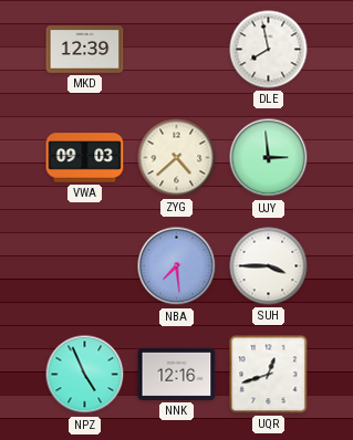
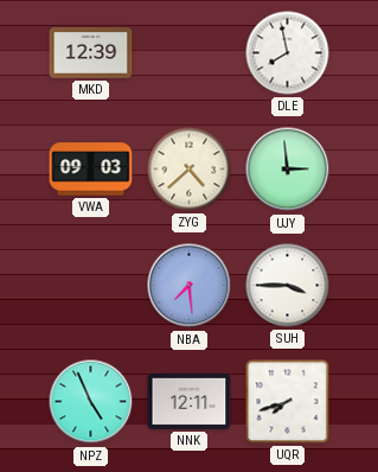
NNK: 12:16 -> 12:11 (190, 401)
UQR: 12:42 -> 7:42 (288, 402)
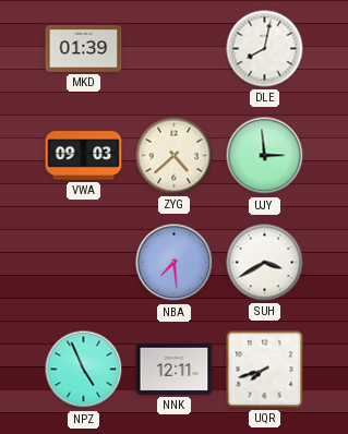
MKD: 12:39 -> 01:39 (84, 49)
DLE: 7:58 -> 8:02 (265, 49)
SUH: 3:45 -> 3:40 (265, 263)
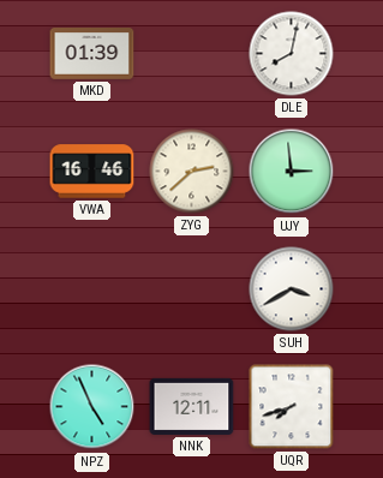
VWA: 09:03 -> 16:46 (92, 172)
ZYG: 4:38 -> 2:38 (192, 172)
NBA: 7:29 -> none (175, 263)
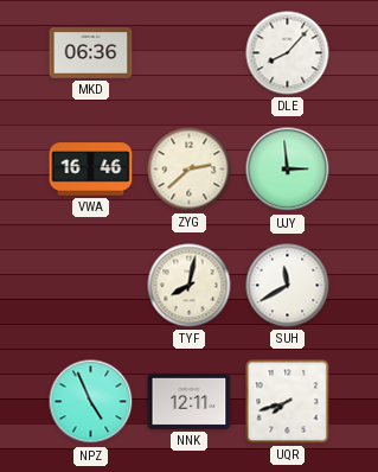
MKD: 01:39 -> 06:36 (91, 53)
DLE: 8:02 -> 8:07 (288, 53)
TYF: none -> 8:02 (190, 286)
SUH: 3:40 -> 11:40 (288, 286)
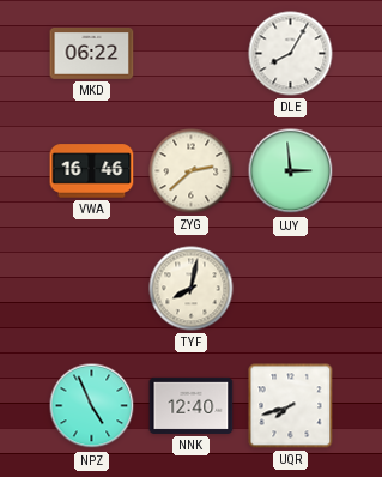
MKD: 06:36 -> 06:22 (92, 54)
DLE: 8:07 -> 8:05 (291, 54)
SUH: 11:40 -> none (288, 286)
NNK: 12:11 -> 12:40 (192, 405)
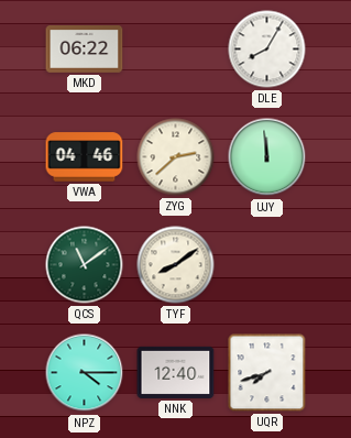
VWA: 16:46 -> 04:46 (85, 157)
UJY: 2:59 -> 11:59 (267, 157)
QCS: none -> 11:09 (85, 265)
TYF: 8:02 -> 8:09 (176, 265)
NPZ: 4:56 -> 4:15 (85, 373)
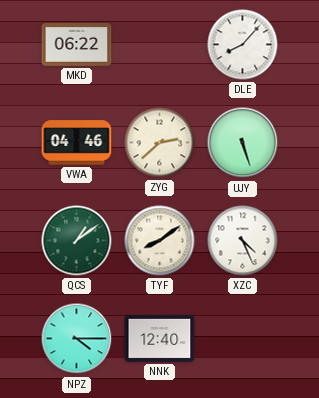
DLE: 8:05 -> 8:07 (243, 45)
UJY: 11:59 -> 5:27 (243, 143)
QCS: 11:09 -> 1:09 (77, 241)
XZC: none -> 4:26 (243, 241)
UQR: 7:42 -> none (267, 373)
